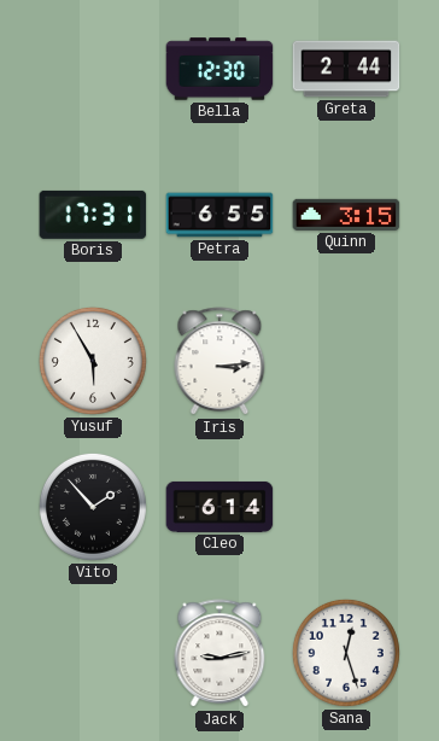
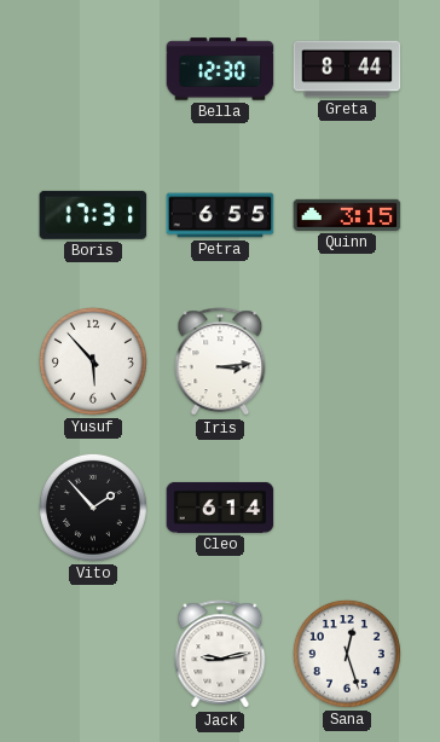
Greta: 2:44 -> 8:44 (347, 69)
Yusuf: 5:55 -> 5:53 (93, 361)
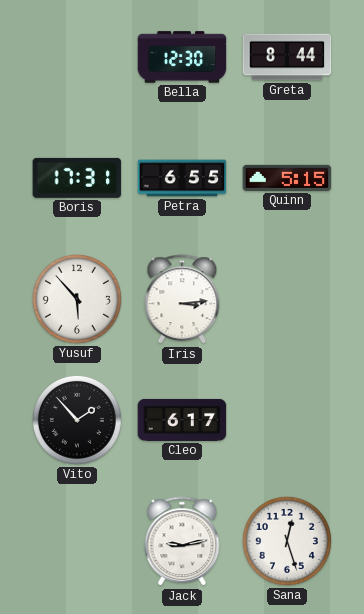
Quinn: 3:15 -> 5:15 (287, 178)
Cleo: 6:14 -> 6:17 (182, 420)
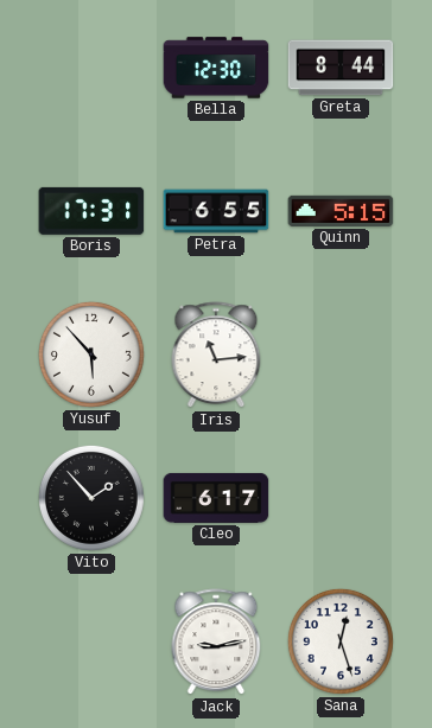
Iris: 3:14 -> 11:14 (216, 356)
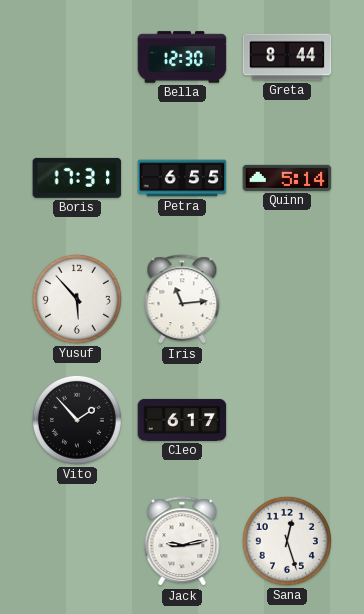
Quinn: 5:15 -> 5:14 (287, 178)
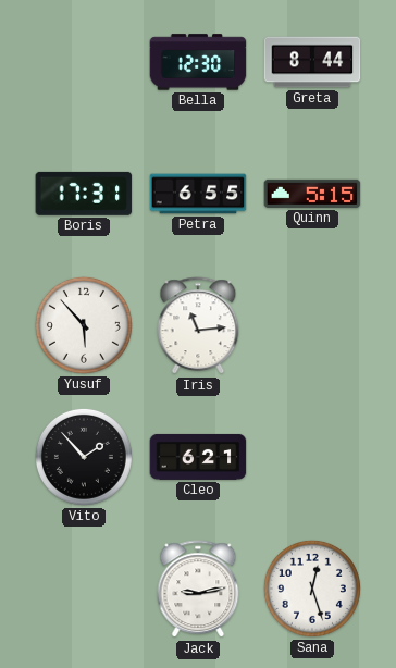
Quinn: 5:14 -> 5:15 (312, 194)
Cleo: 6:17 -> 6:21 (198, 457)
